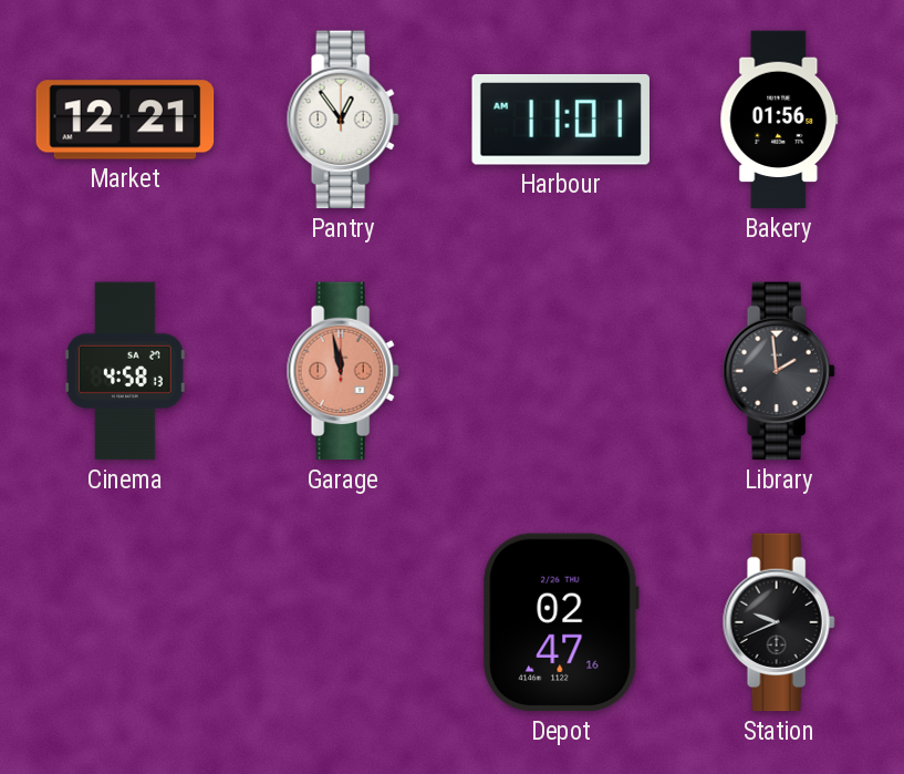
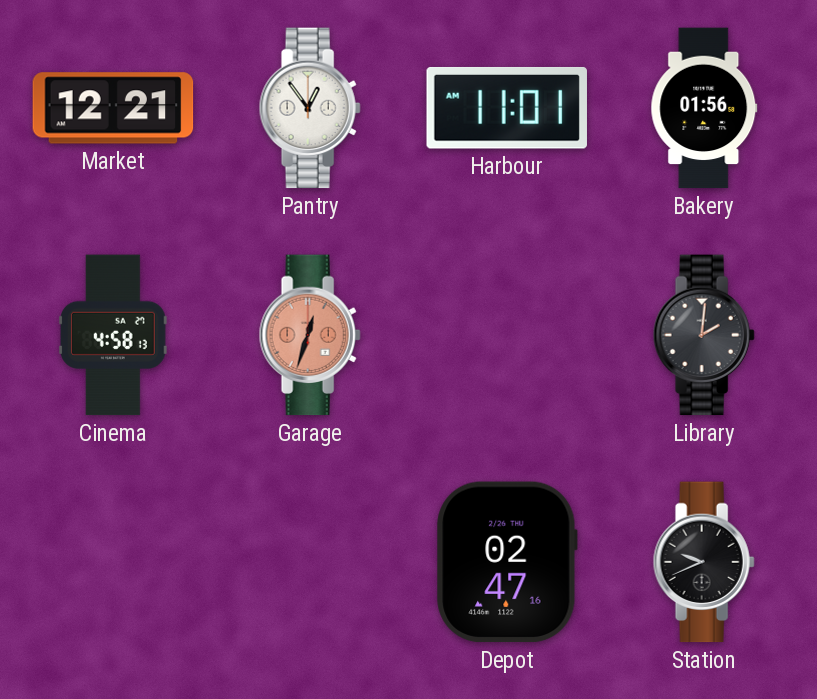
Garage: 11:58 -> 12:33 (310, 335)
Library: 1:59 -> 2:01 (704, 335)
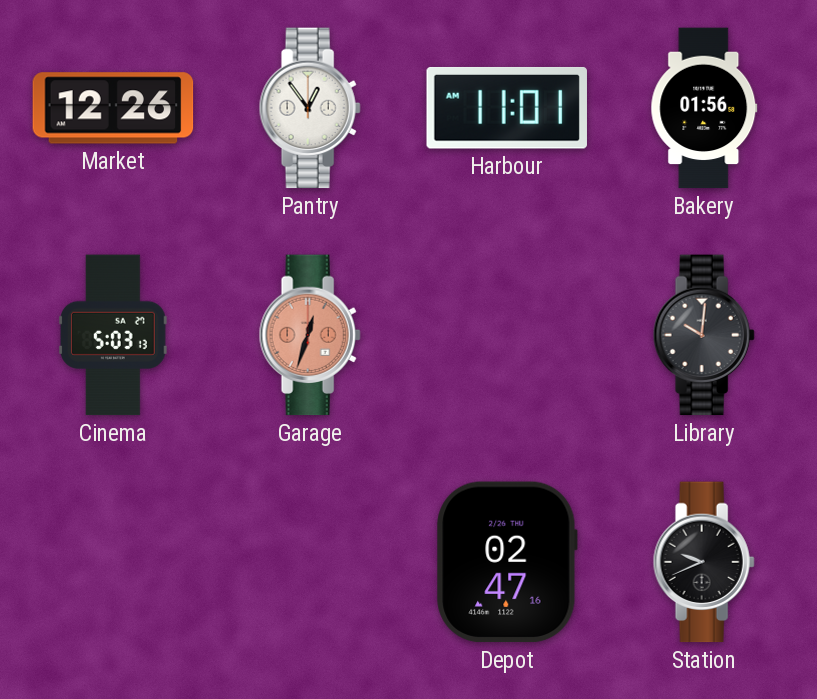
Market: 12:21 -> 12:26 (113, 108)
Cinema: 4:58 -> 5:03 (113, 335)
Library: 2:01 -> 10:01 (704, 335)
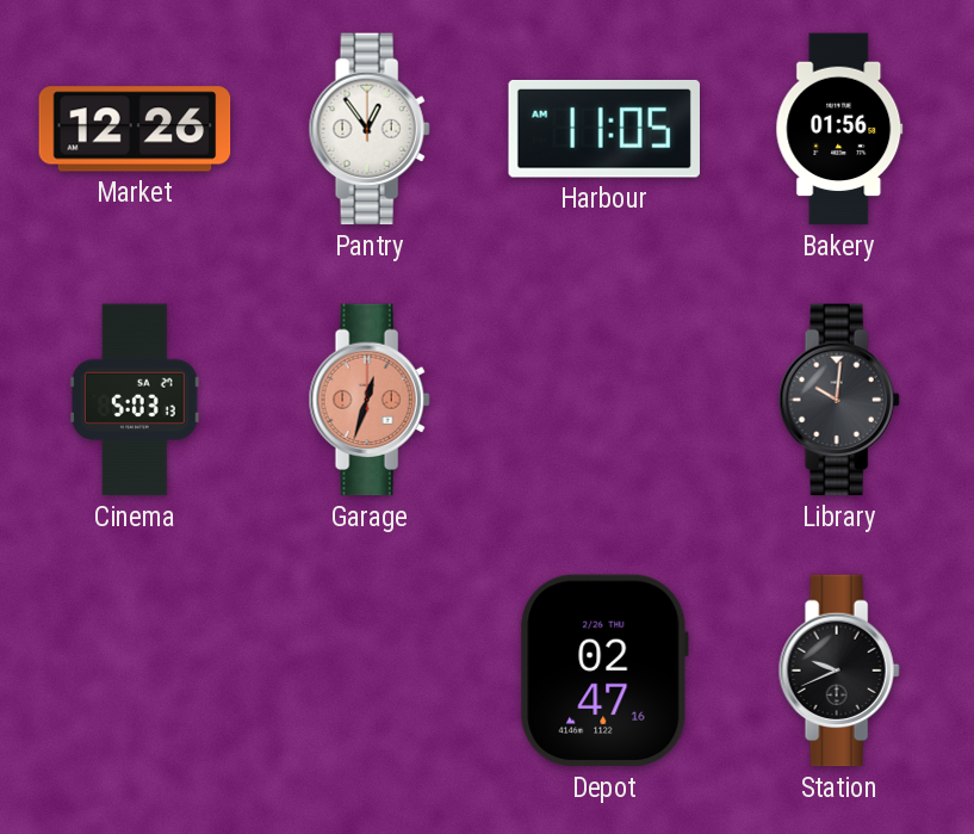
Harbour: 11:01 -> 11:05 (604, 129)
